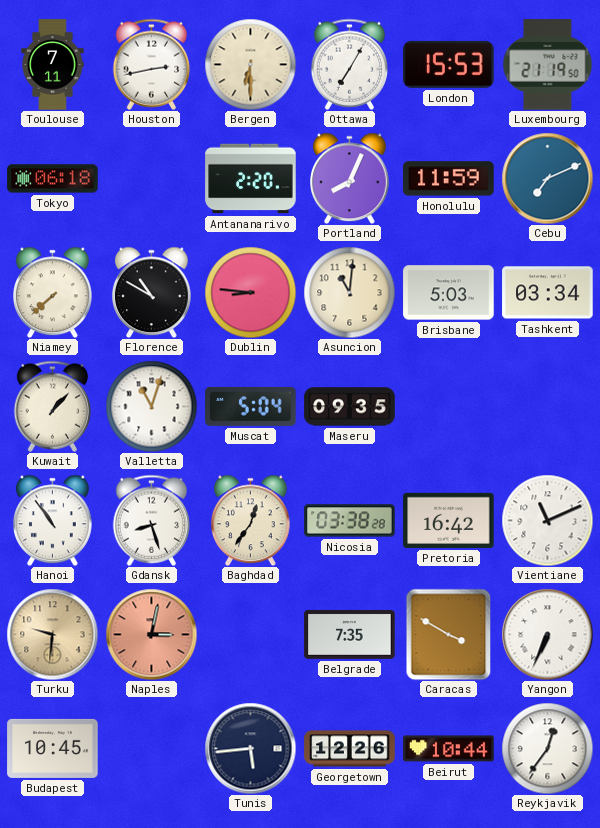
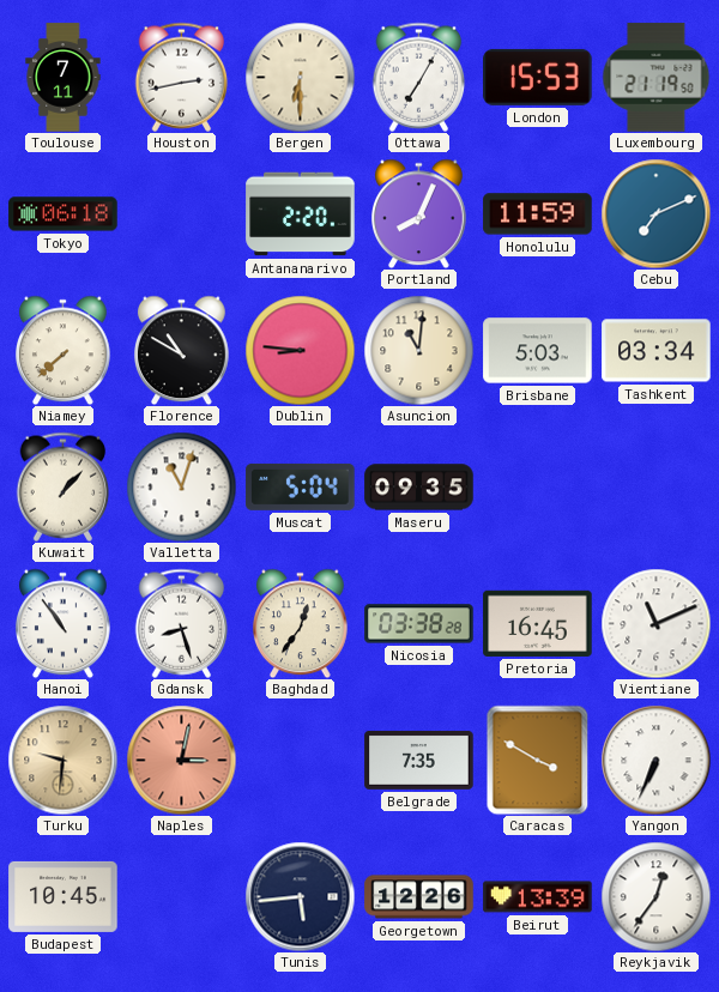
Pretoria: 16:42 -> 16:45 (538, 623)
Beirut: 10:44 -> 13:39 (538, 897)
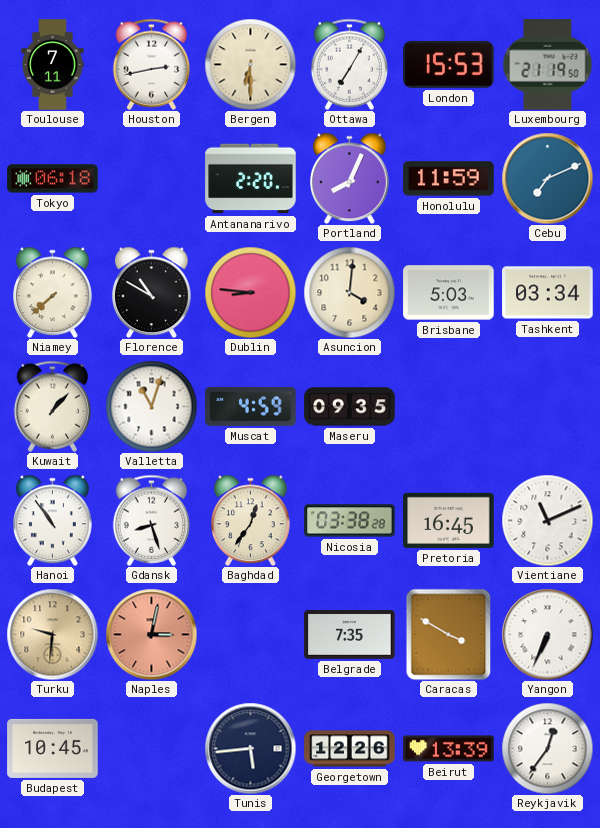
Asuncion: 11:01 -> 4:01 (349, 292)
Muscat: 5:04 -> 4:59 (251, 406)
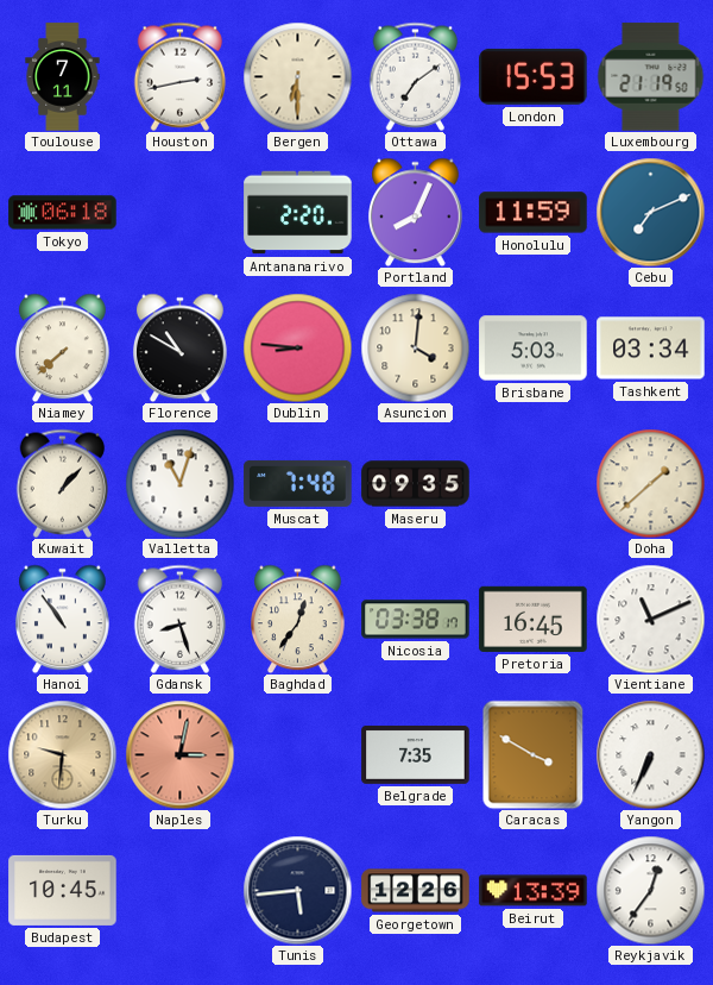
Ottawa: 7:05 -> 7:09 (416, 76)
Muscat: 4:59 -> 7:48 (298, 483)
Doha: none -> 1:38 (650, 483)
Nicosia: 03:38:28 -> 03:38:17 (416, 620)
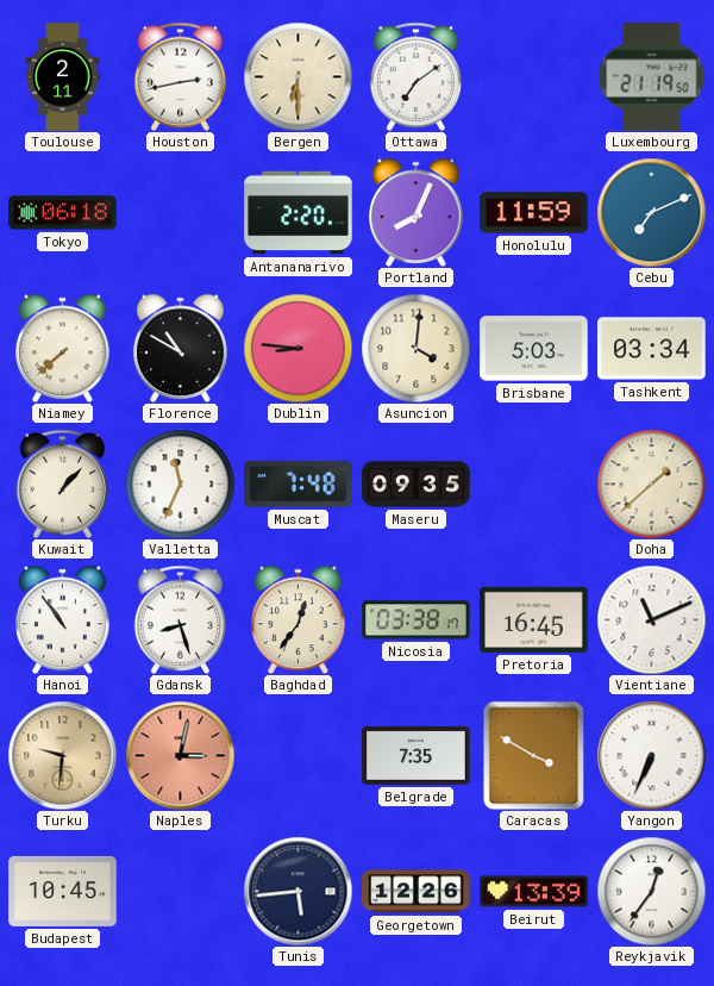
Toulouse: 7:11 -> 2:11 (63, 77)
London: 15:53 -> none (534, 76)
Valletta: 11:03 -> 11:34 (180, 483)
